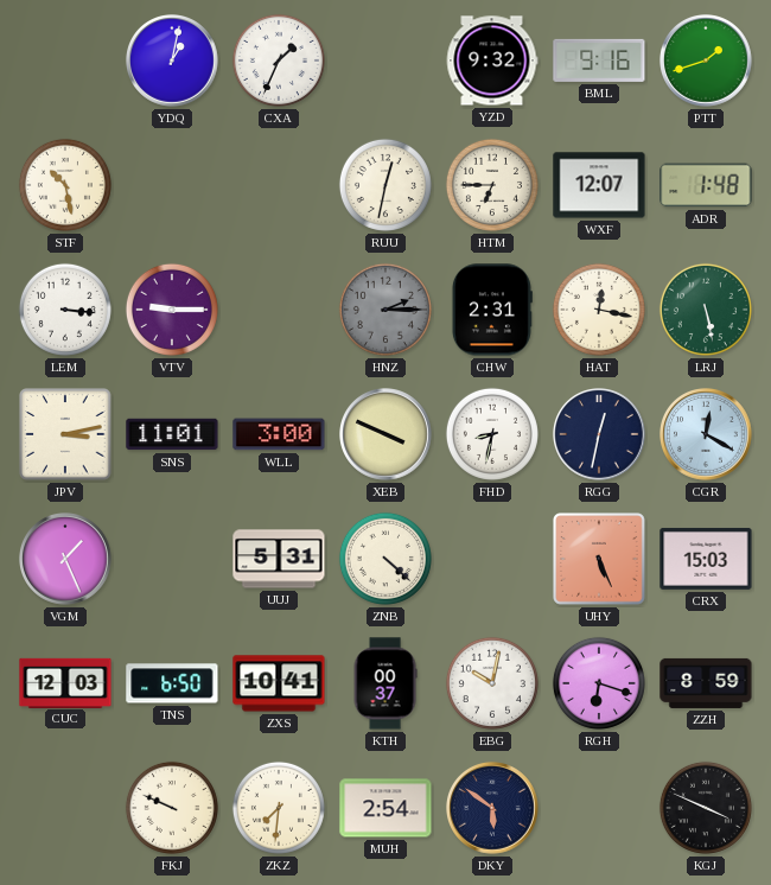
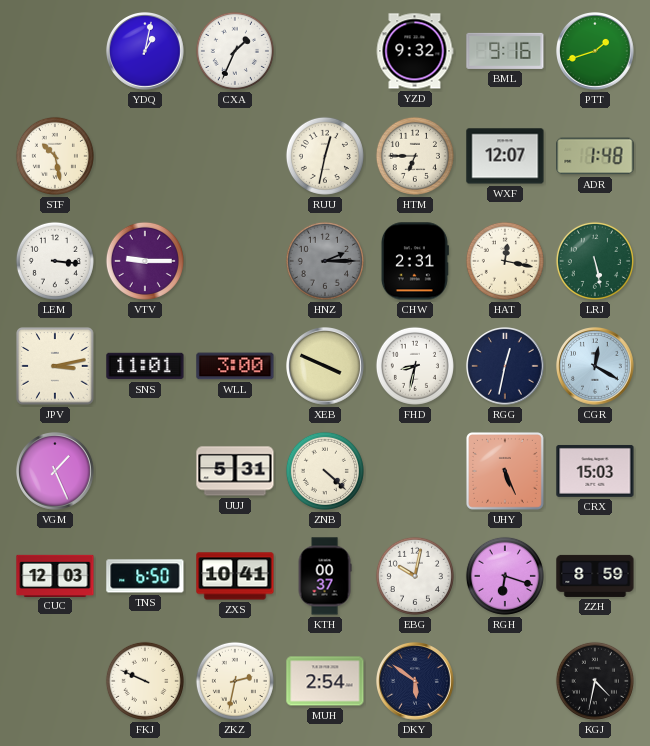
ZKZ: 7:31 -> 2:32 (235, 681)
KGJ: 3:49 -> 4:32 (595, 681)
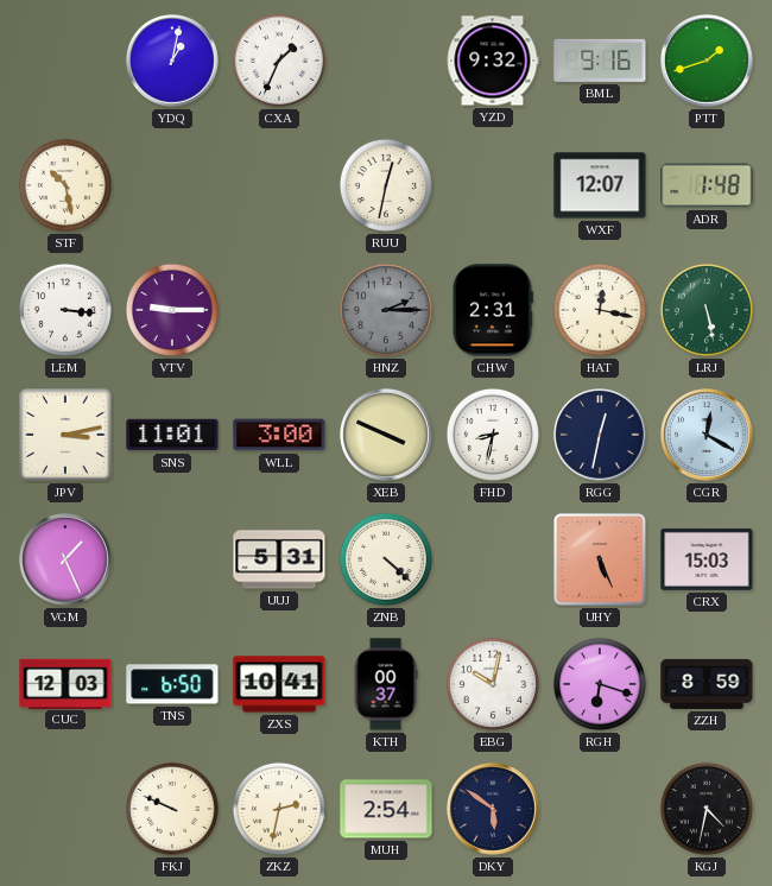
HTM: 6:45 -> none (415, 156)
